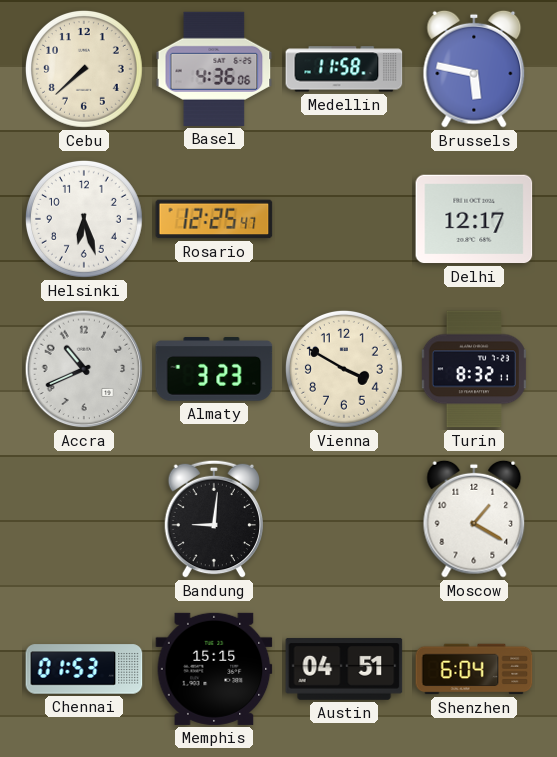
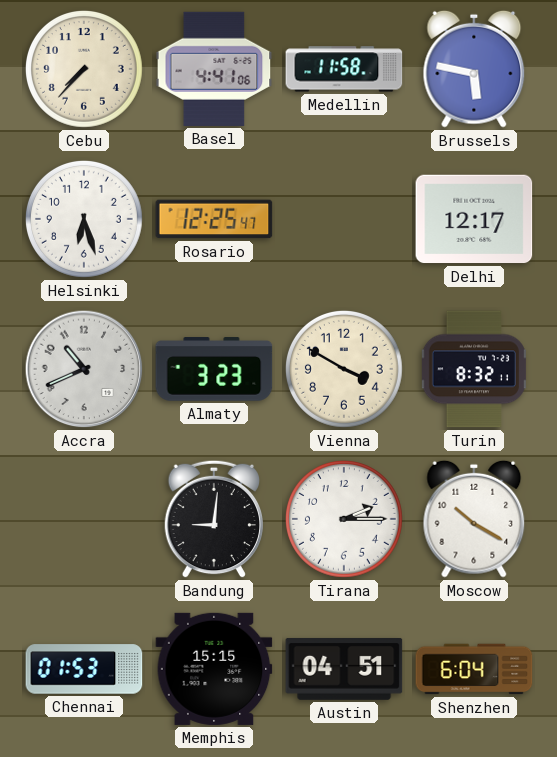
Cebu: 7:38 -> 7:37 (84, 69)
Basel: 4:36 -> 4:41 (214, 69)
Tirana: none -> 2:15 (344, 519)
Moscow: 1:20 -> 10:20 (474, 519)
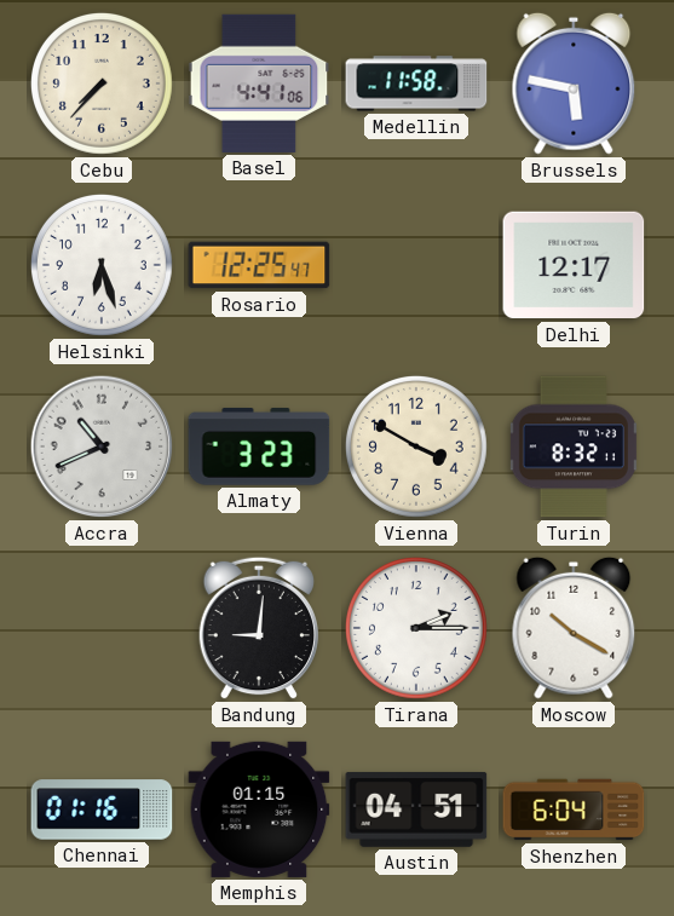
Chennai: 01:53 -> 01:16 (102, 810)
Memphis: 15:15 -> 01:15 (259, 810)
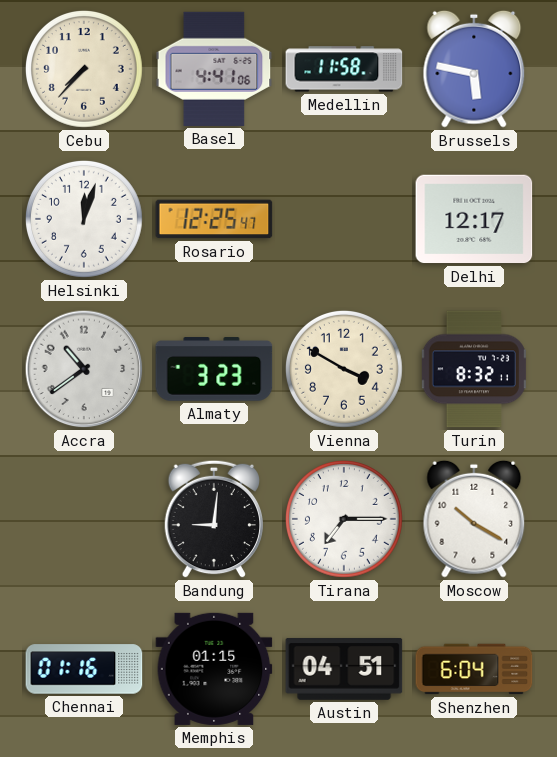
Helsinki: 6:27 -> 12:03 (84, 219)
Accra: 10:41 -> 10:39 (84, 369)
Tirana: 2:15 -> 7:15 (344, 519)
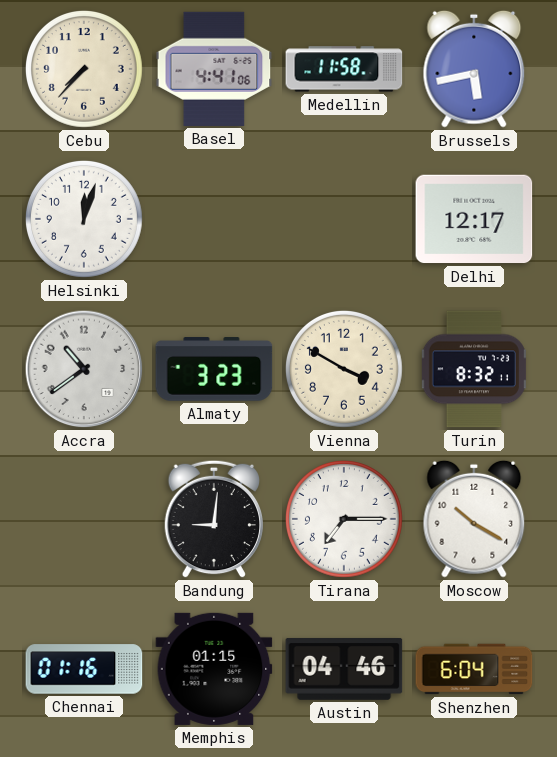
Brussels: 5:47 -> 5:43 (474, 69)
Rosario: 12:25 -> none (214, 219)
Austin: 04:51 -> 04:46 (344, 669)
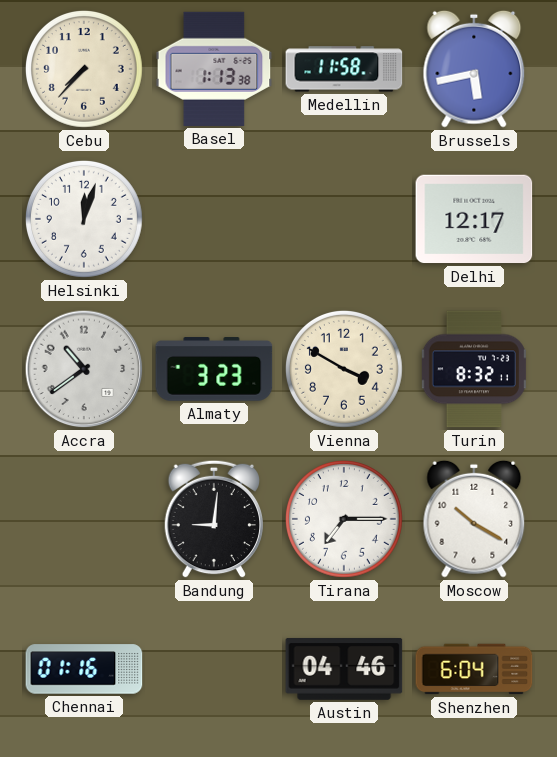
Basel: 4:41 -> 1:13 (214, 69)
Memphis: 01:15 -> none (214, 669)
